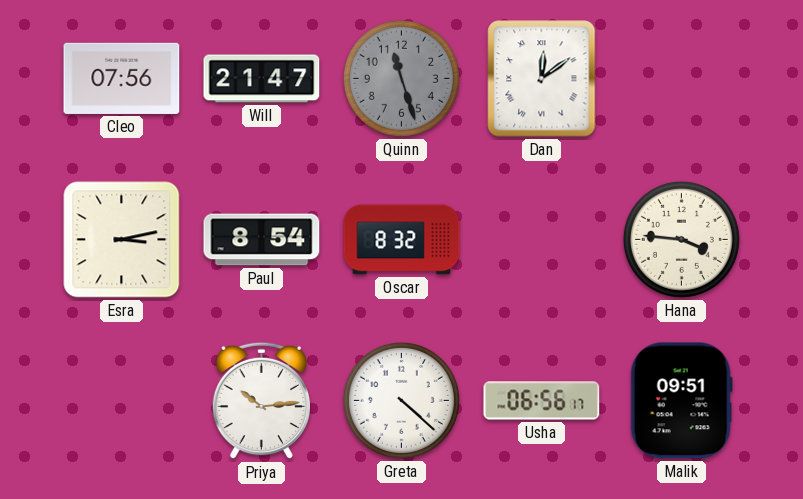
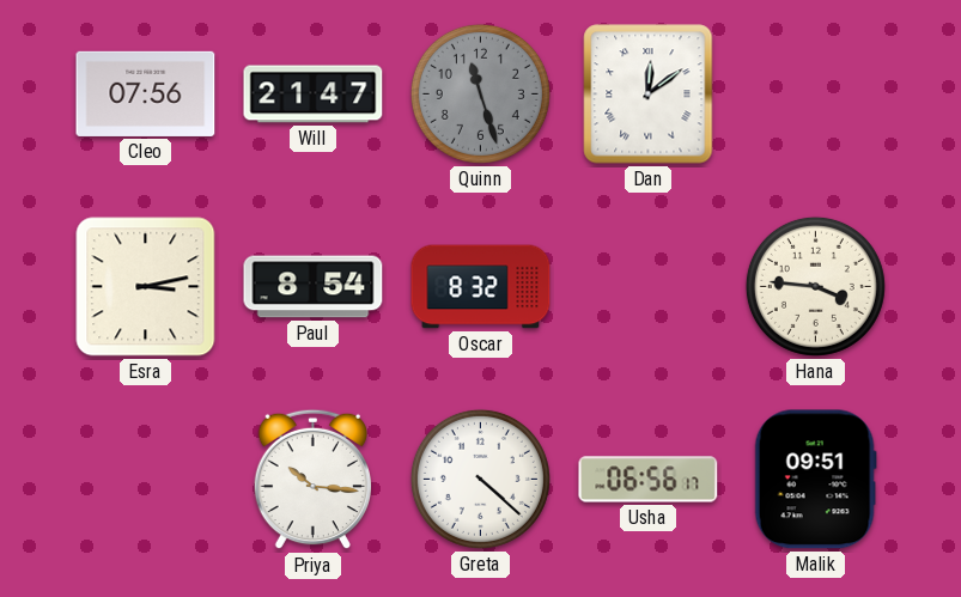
Priya: 10:14 -> 10:16 (312, 480)
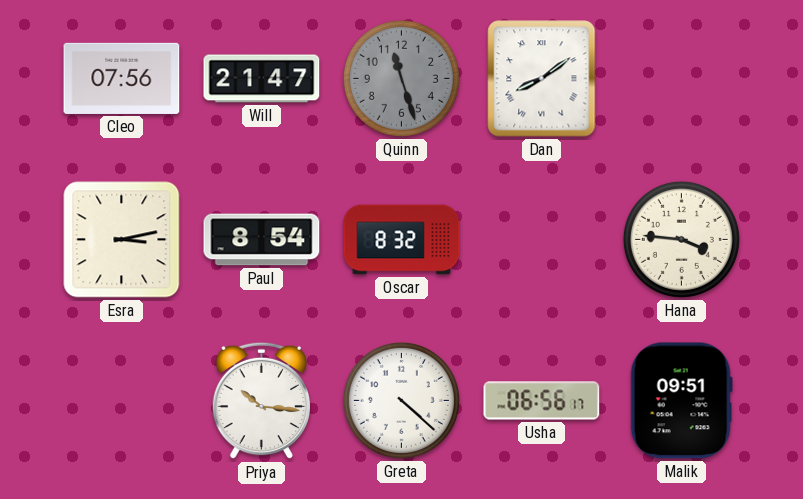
Dan: 12:09 -> 8:09 (542, 79)
